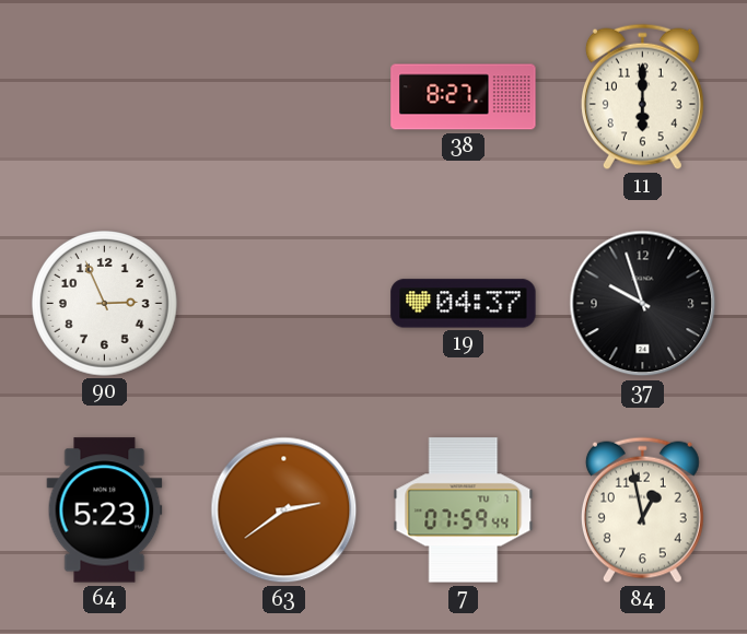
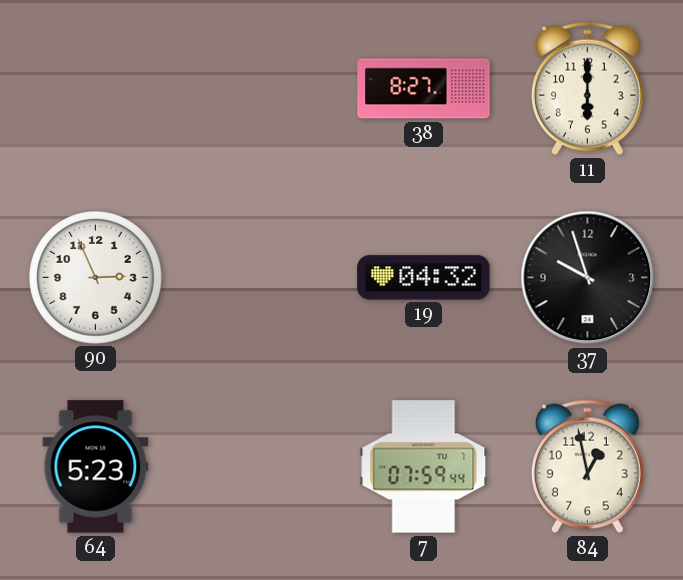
19: 04:37 -> 04:32 (424, 278)
63: 2:39 -> none (284, 510)
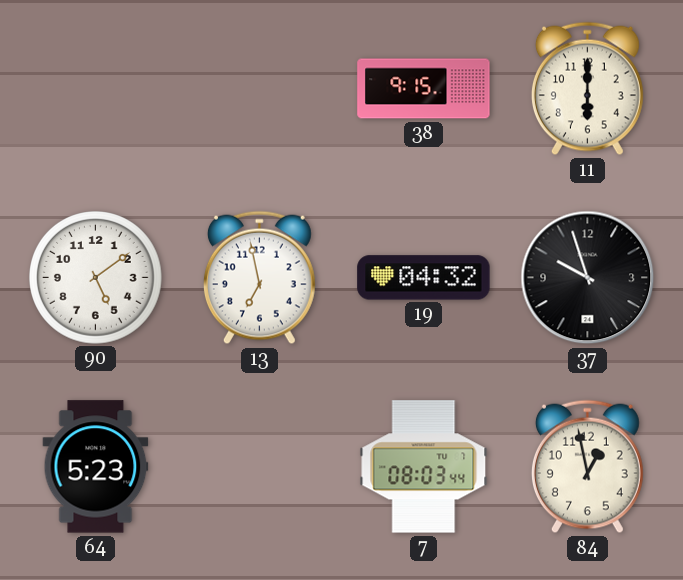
38: 8:27 -> 9:15 (424, 89)
90: 2:56 -> 5:09 (96, 278)
13: none -> 6:58 (259, 278)
7: 07:59 -> 08:03 (424, 467)
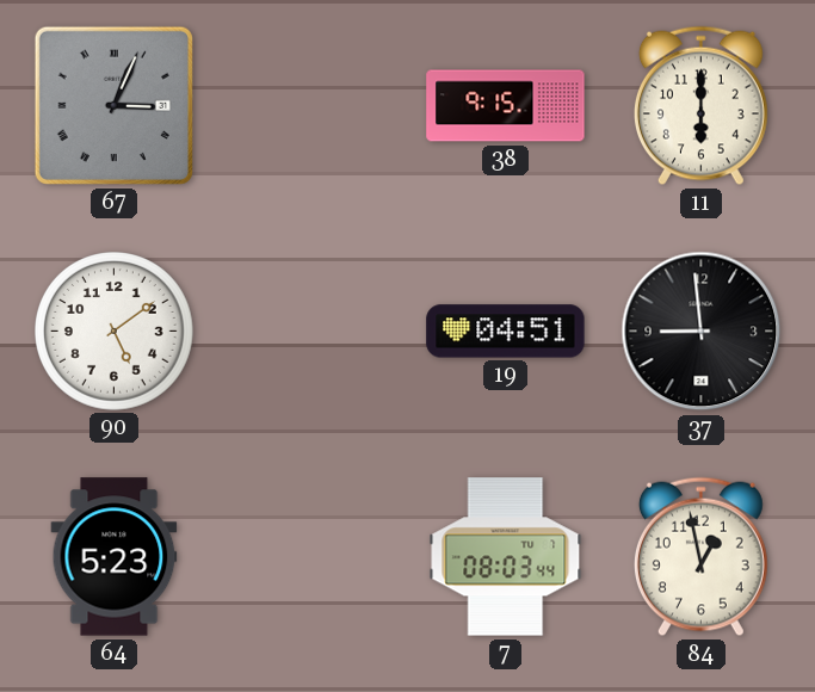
67: none -> 3:04 (113, 105)
13: 6:58 -> none (259, 278)
19: 04:32 -> 04:51 (506, 332)
37: 9:57 -> 8:59 (702, 332)
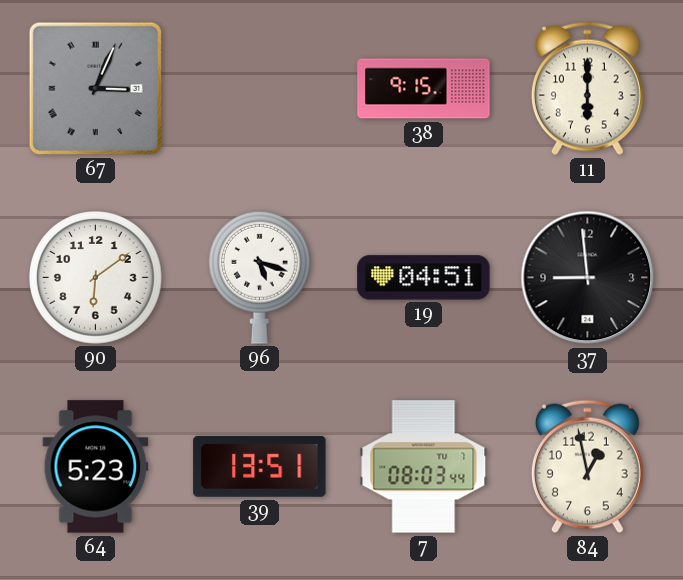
90: 5:09 -> 6:09 (96, 278)
96: none -> 5:18 (259, 277)
39: none -> 13:51 (260, 466)
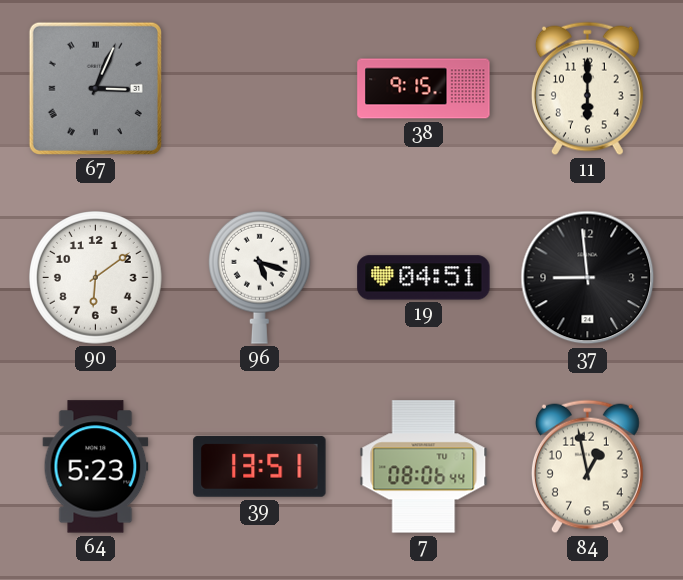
7: 08:03 -> 08:06 (424, 467)
